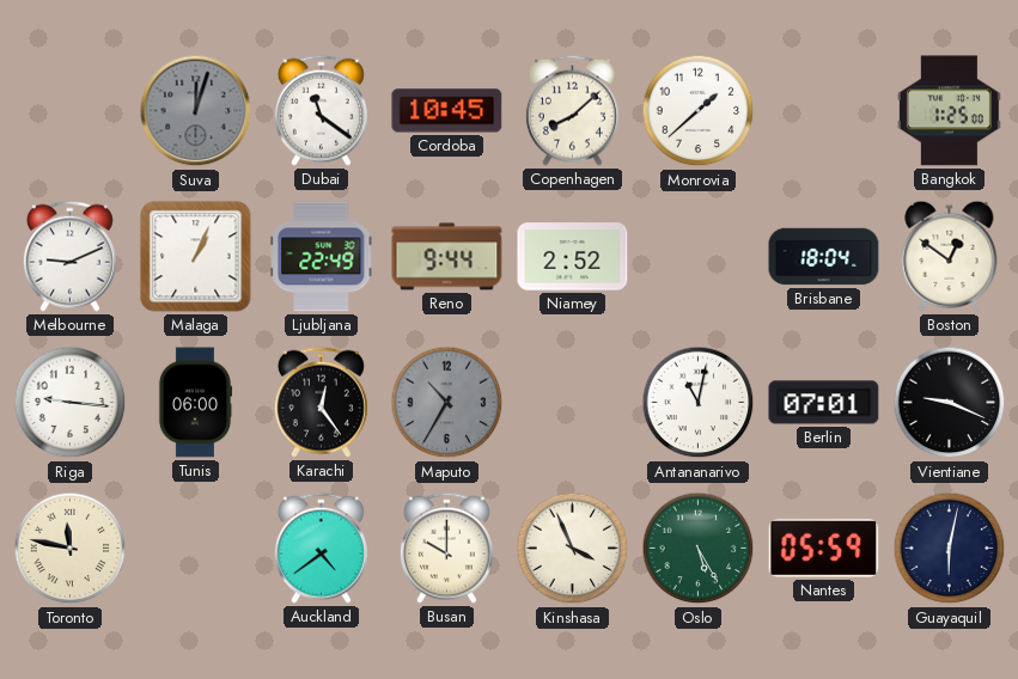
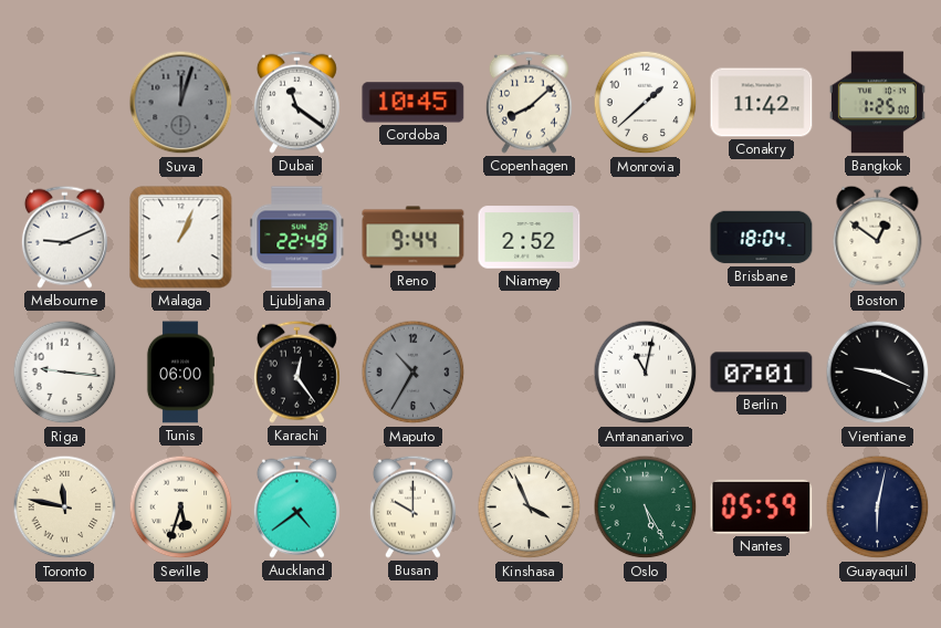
Conakry: none -> 11:42 (762, 103)
Seville: none -> 5:33 (181, 507)
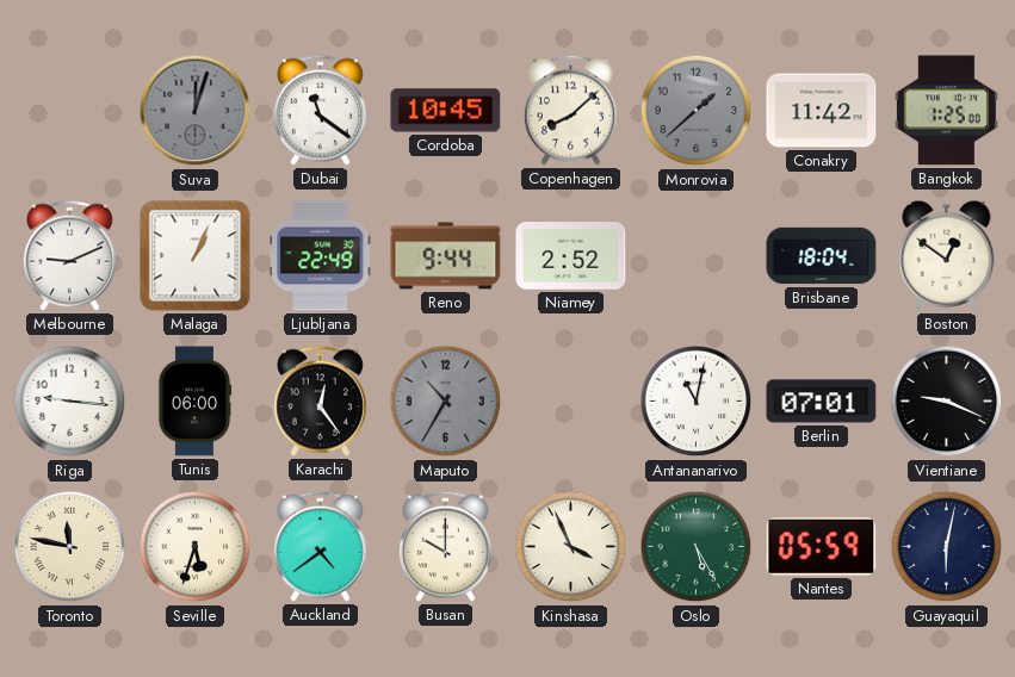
Monrovia dial: white -> grey (697, 111)
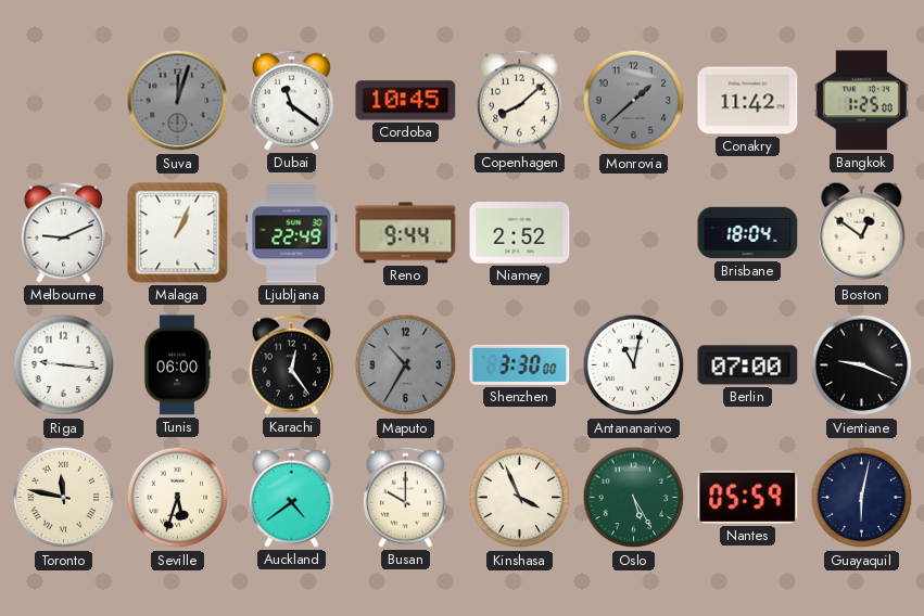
Shenzhen: none -> 3:30 (520, 364)
Berlin: 07:01 -> 07:00 (748, 365)
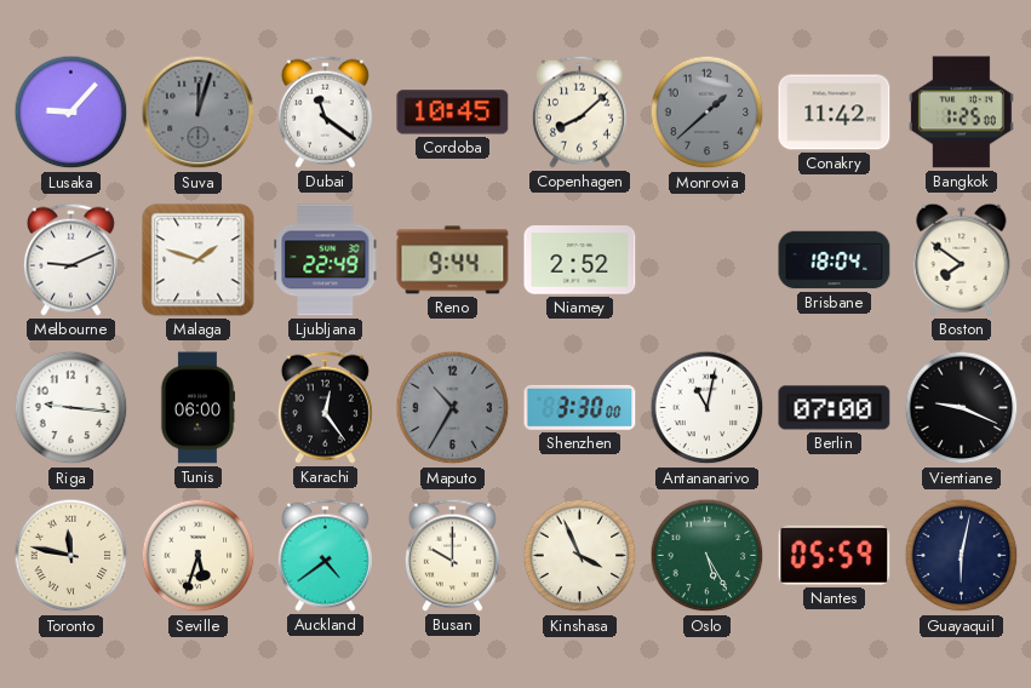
Lusaka: none -> 9:07 (71, 113)
Malaga: 1:04 -> 1:48 (199, 260)
Boston: 12:51 -> 7:51 (962, 259)
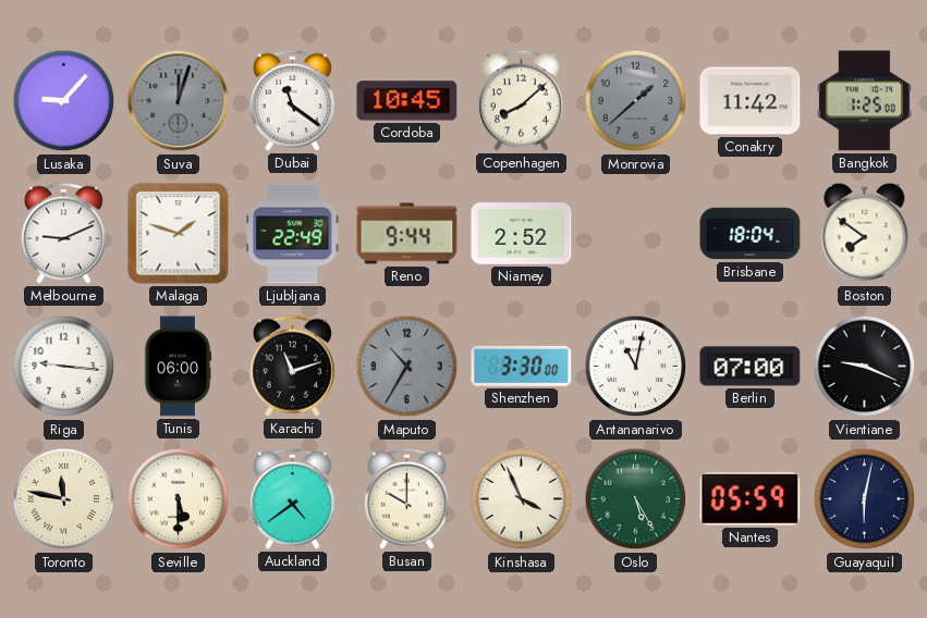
Karachi: 12:24 -> 11:12 (292, 366)
Seville: 5:33 -> 5:30 (179, 499)
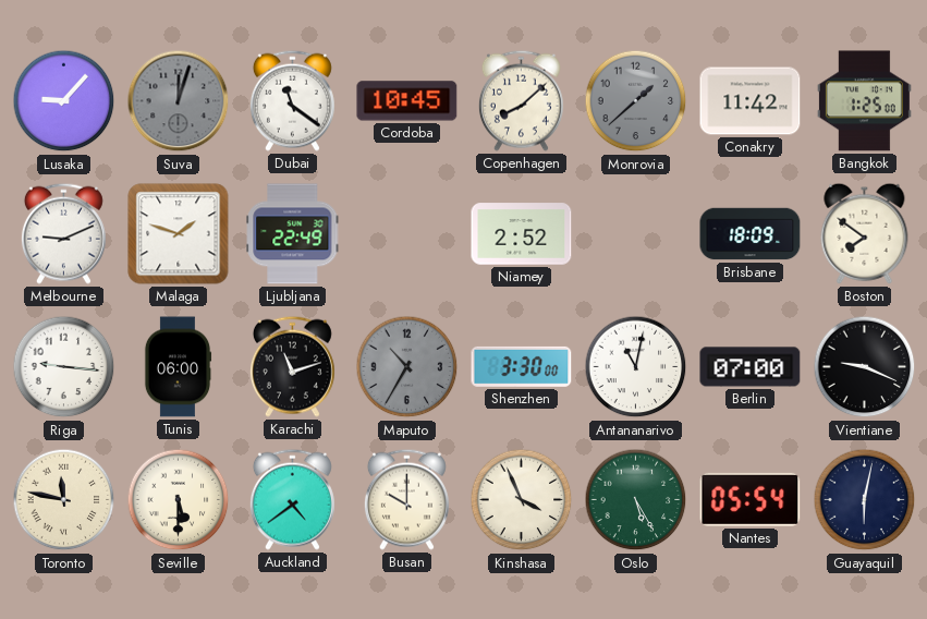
Reno: 9:44 -> none (407, 234)
Brisbane: 18:04 -> 18:09 (751, 234)
Nantes: 05:59 -> 05:54 (751, 499)
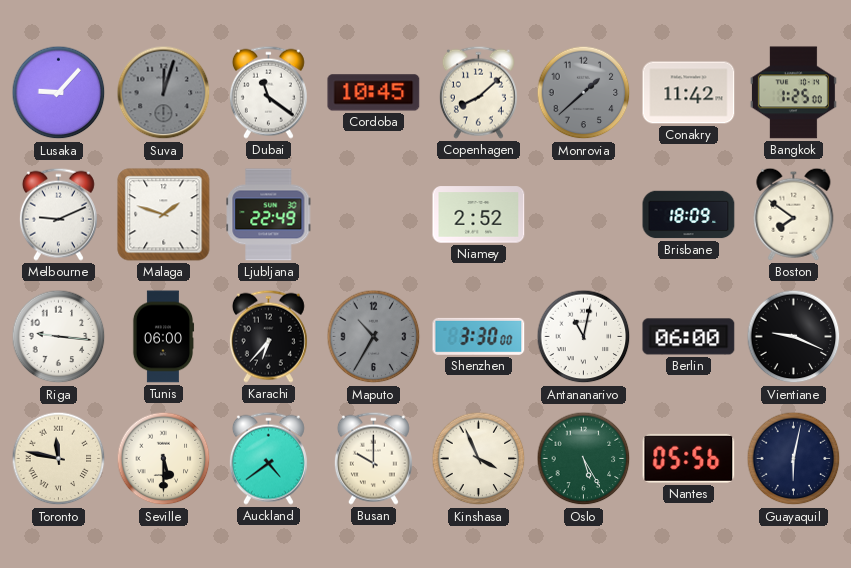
Karachi: 11:12 -> 6:37 (268, 336)
Berlin: 07:00 -> 06:00 (689, 337)
Nantes: 05:54 -> 05:56 (689, 458)
